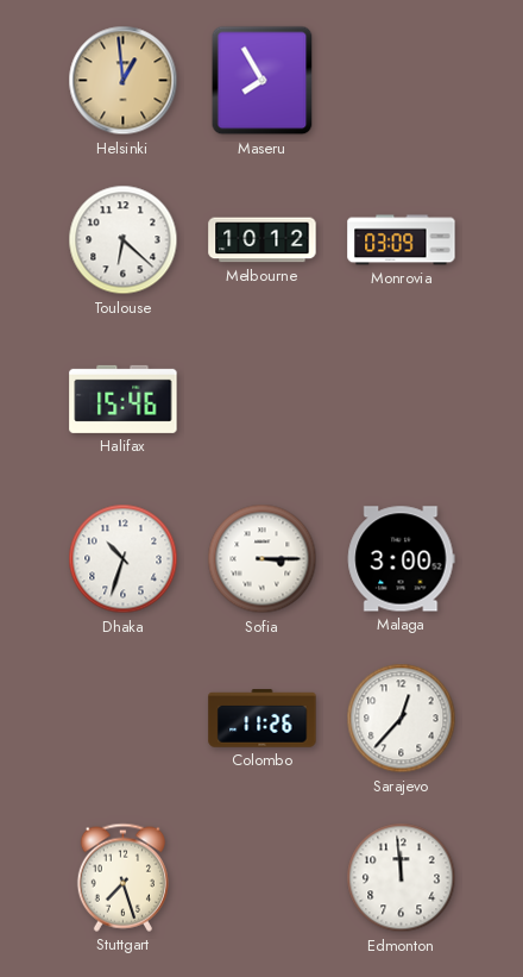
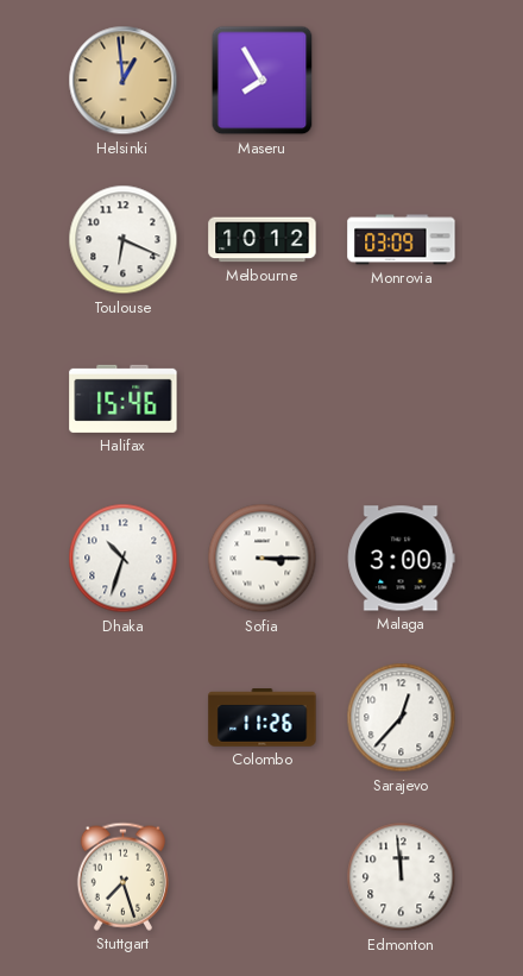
Toulouse: 6:22 -> 6:19 (124, 240)
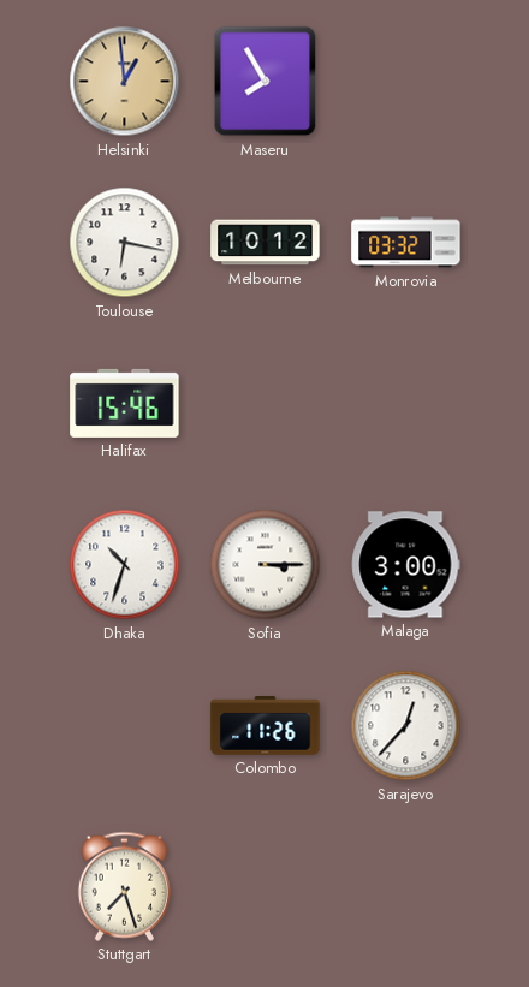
Toulouse: 6:19 -> 6:17 (125, 243)
Monrovia: 03:09 -> 03:32 (406, 243)
Edmonton: 11:59 -> none (402, 877)
